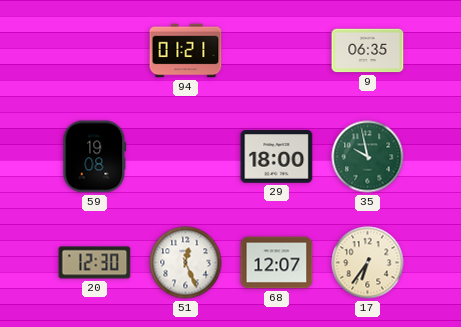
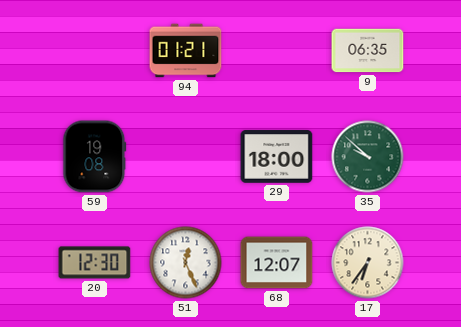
35: 9:58 -> 9:52 (368, 157)
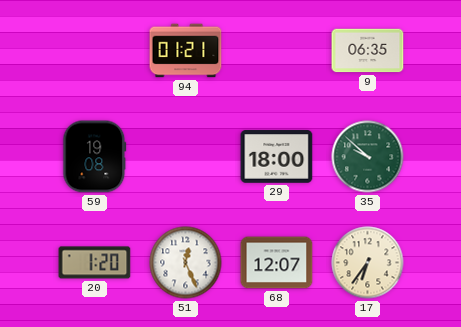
20: 12:30 -> 1:20 (95, 263)
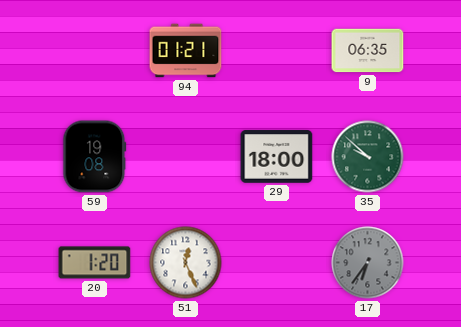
68: 12:07 -> none (277, 263)
17 dial: cream -> grey (368, 263)
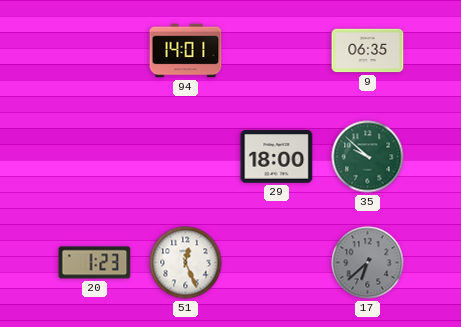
94: 01:21 -> 14:01 (186, 51)
59: 19:08 -> none (95, 157)
20: 1:20 -> 1:23 (95, 263)
17: 6:36 -> 6:38 (368, 263)
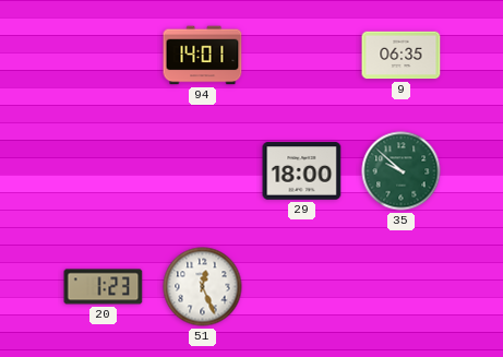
17: 6:38 -> none (368, 263)
